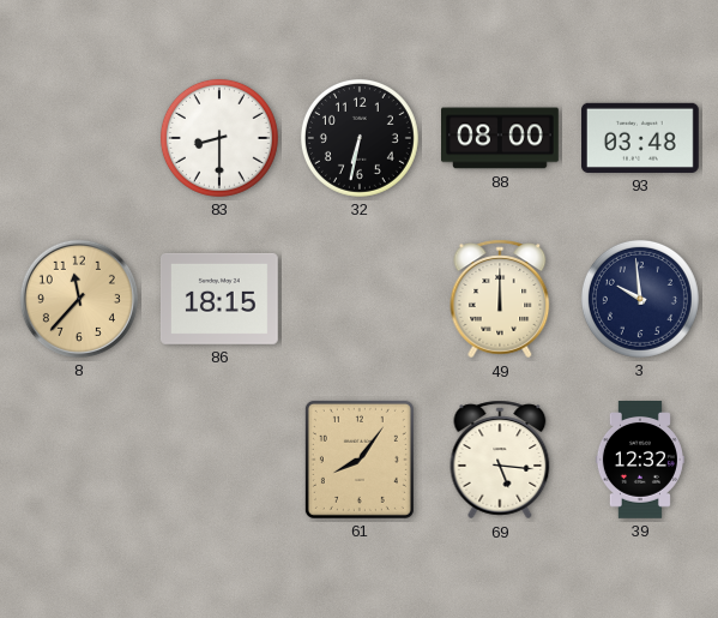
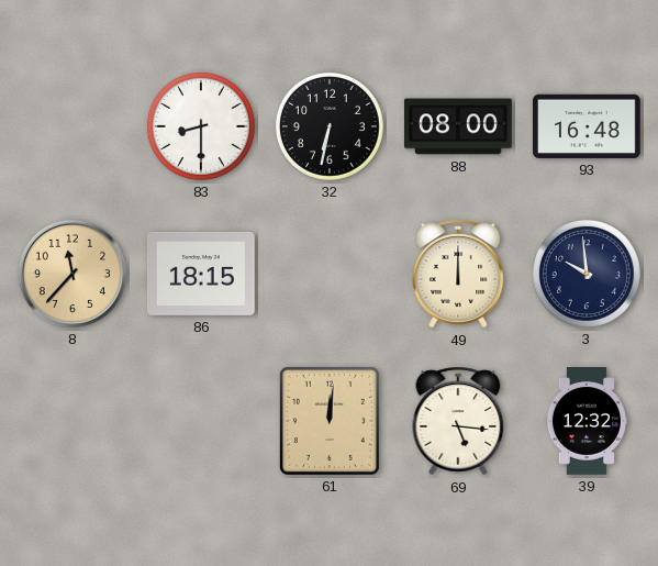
93: 03:48 -> 16:48 (588, 126)
61: 8:06 -> 12:01 (330, 421)
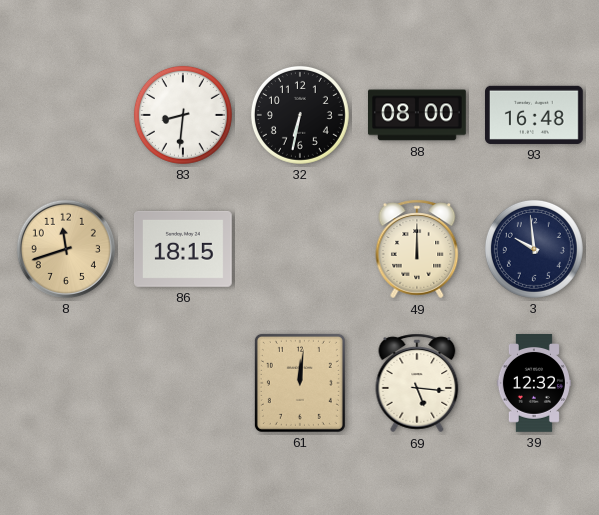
83: 8:30 -> 8:31 (183, 115)
8: 11:37 -> 11:42 (66, 249)
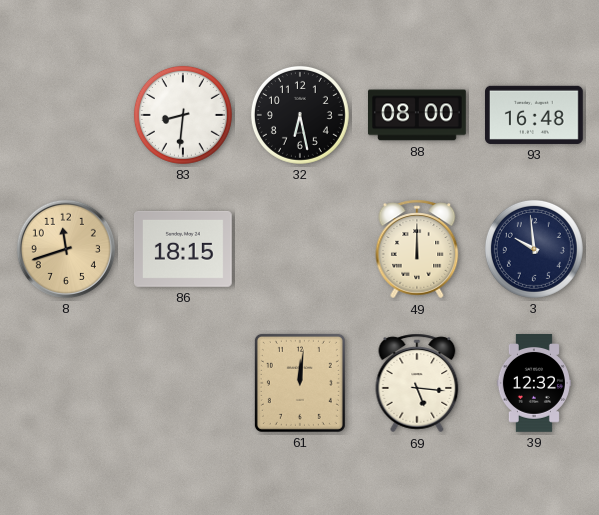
32: 6:32 -> 6:28 (300, 115)
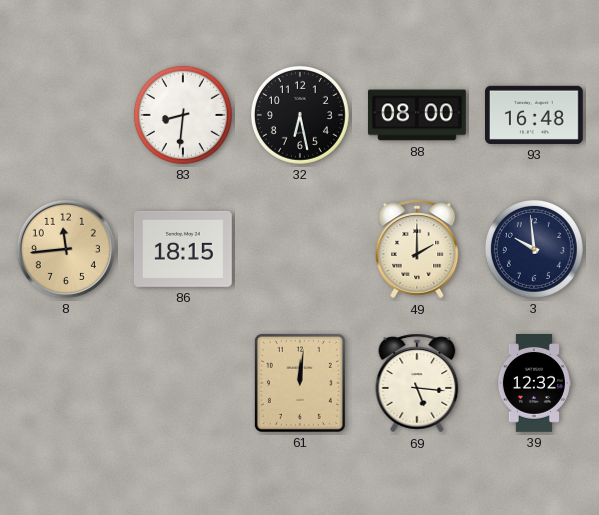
8: 11:42 -> 11:44 (66, 249)
49: 12:00 -> 2:00 (417, 249)
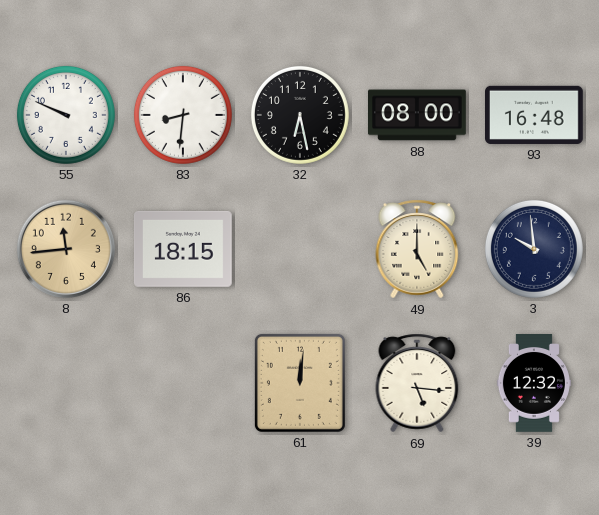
55: none -> 9:49 (66, 115)
49: 2:00 -> 5:00 (417, 249)
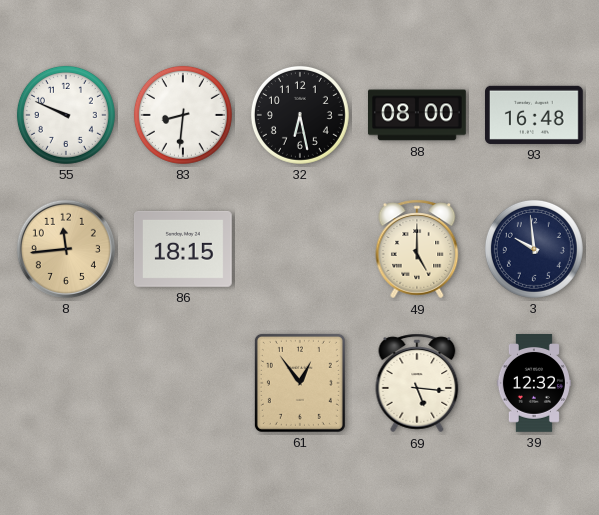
61: 12:01 -> 12:54 (300, 383)
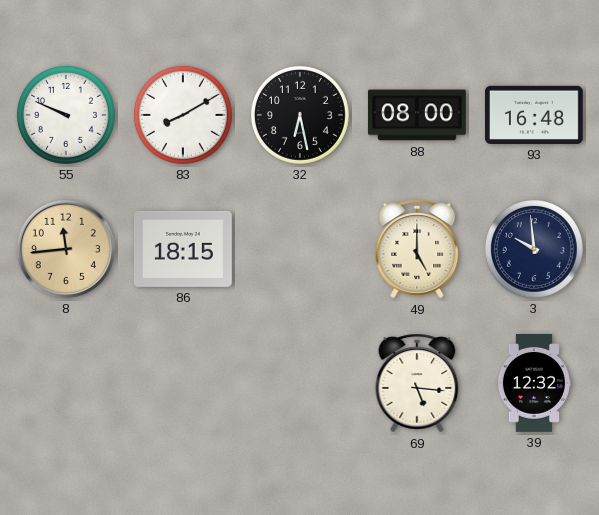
83: 8:31 -> 8:10 (183, 115)
61: 12:54 -> none (300, 383)
